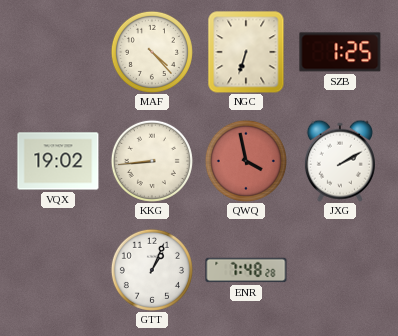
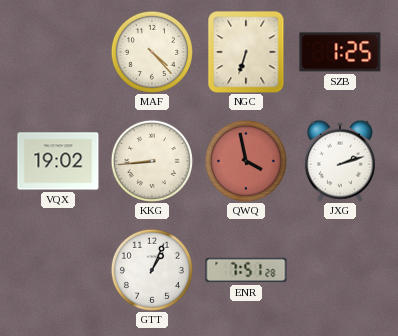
JXG: 2:10 -> 2:12 (340, 161)
ENR: 7:48 -> 7:51 (246, 270)
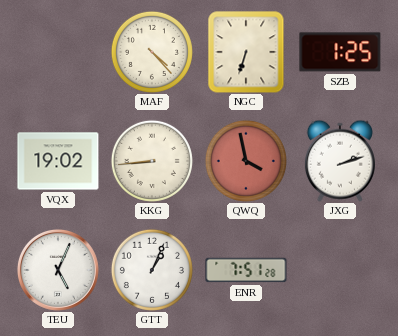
TEU: none -> 5:04 (58, 270)
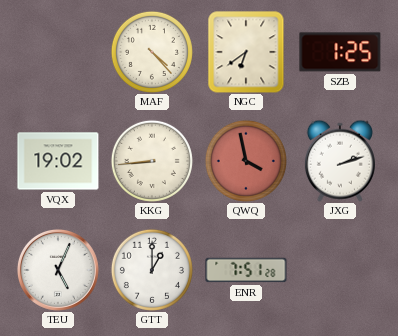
NGC: 6:33 -> 6:39 (246, 52)
GTT: 1:04 -> 1:00 (152, 270)
